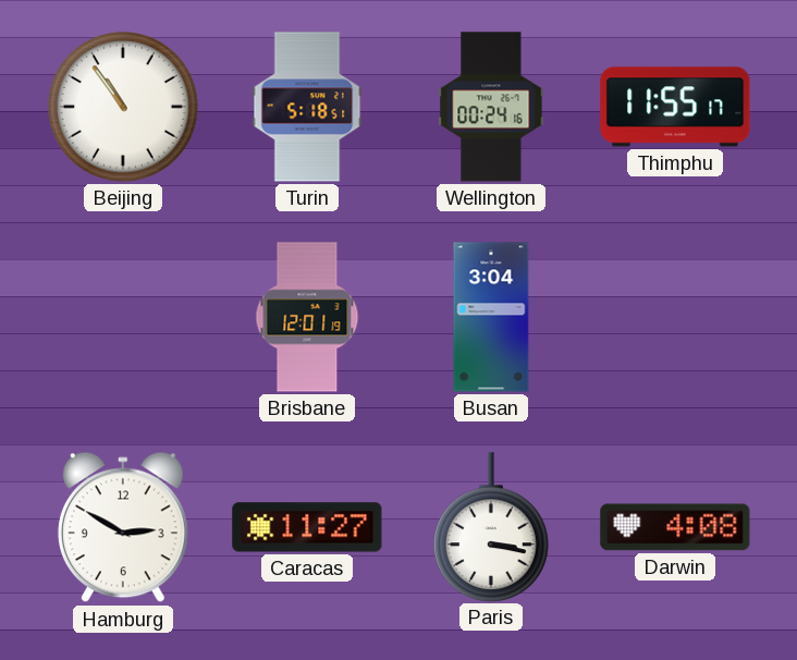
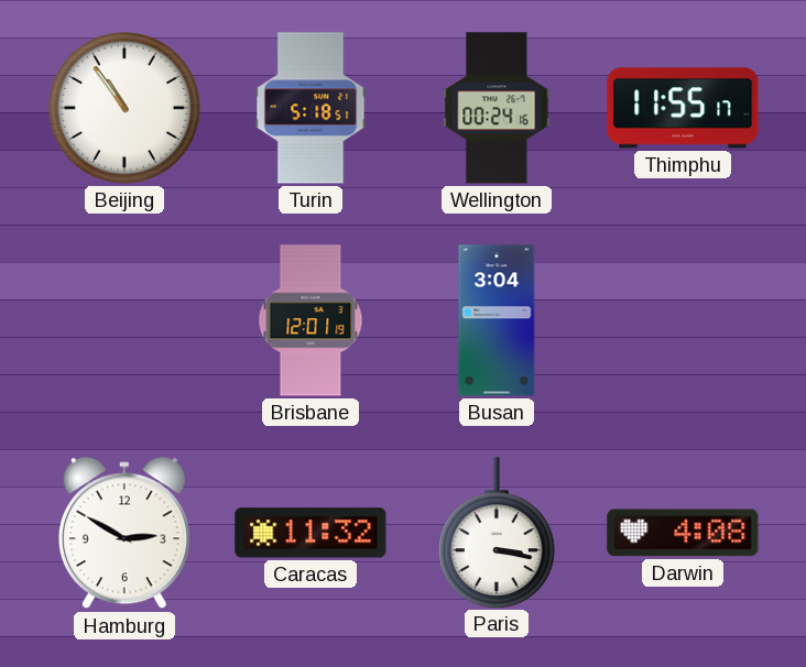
Caracas: 11:27 -> 11:32 (311, 533)
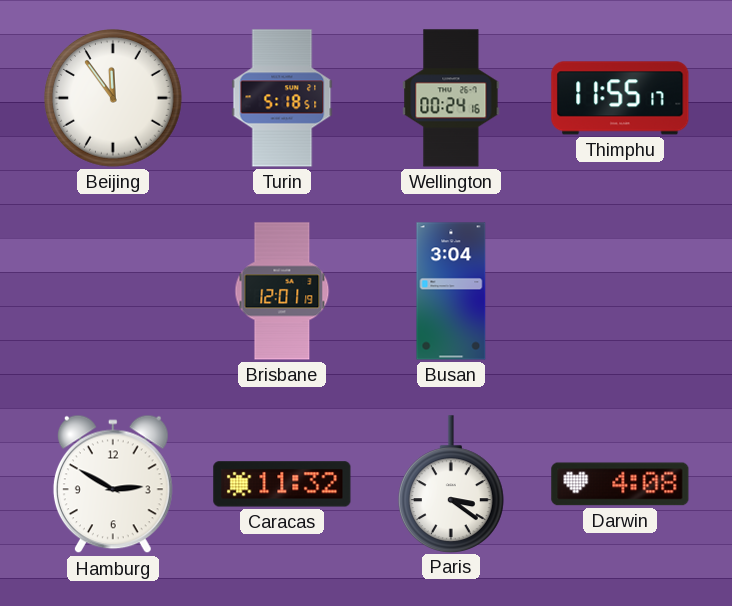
Beijing: 10:54 -> 11:54 (114, 99)
Paris: 3:17 -> 3:21 (451, 484)
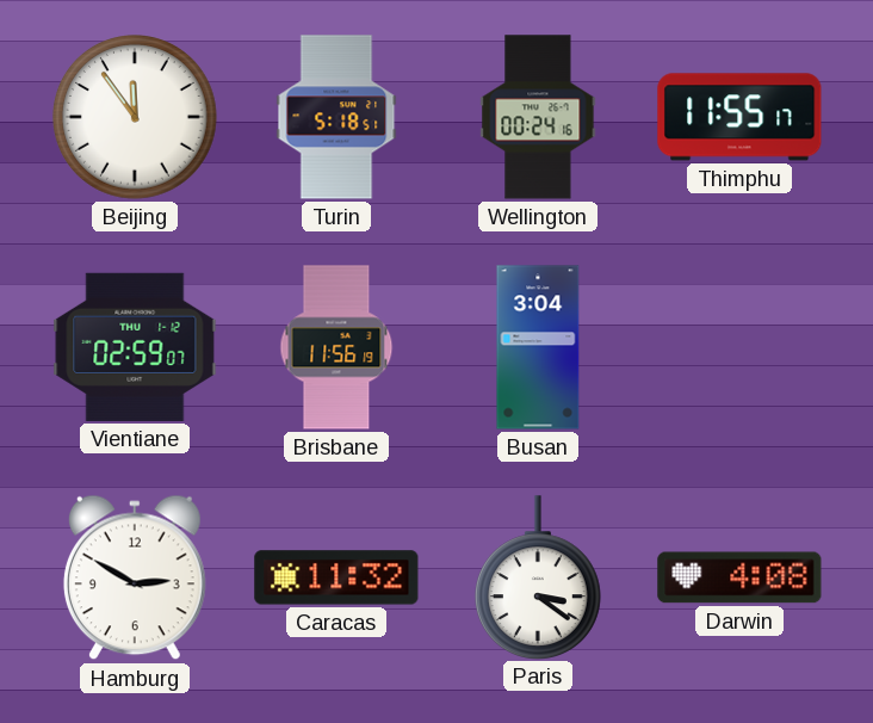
Vientiane: none -> 02:59 (135, 347)
Brisbane: 12:01 -> 11:56 (336, 347)
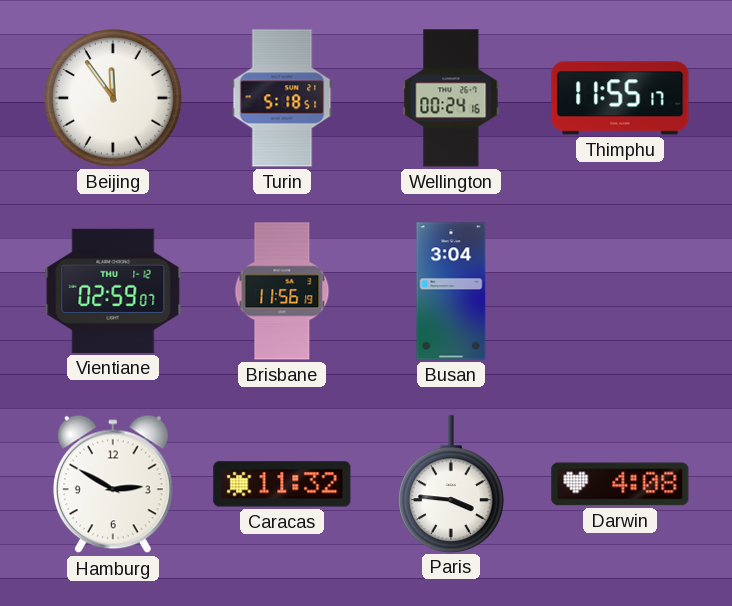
Paris: 3:21 -> 3:46 (451, 484)
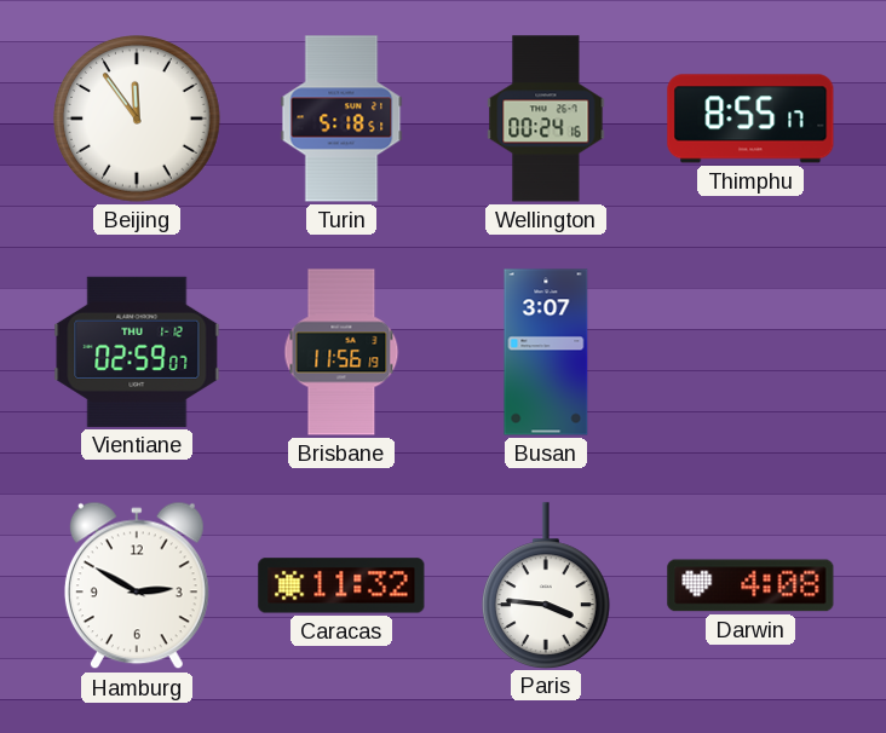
Thimphu: 11:55 -> 8:55 (750, 119)
Busan: 3:04 -> 3:07 (546, 352)
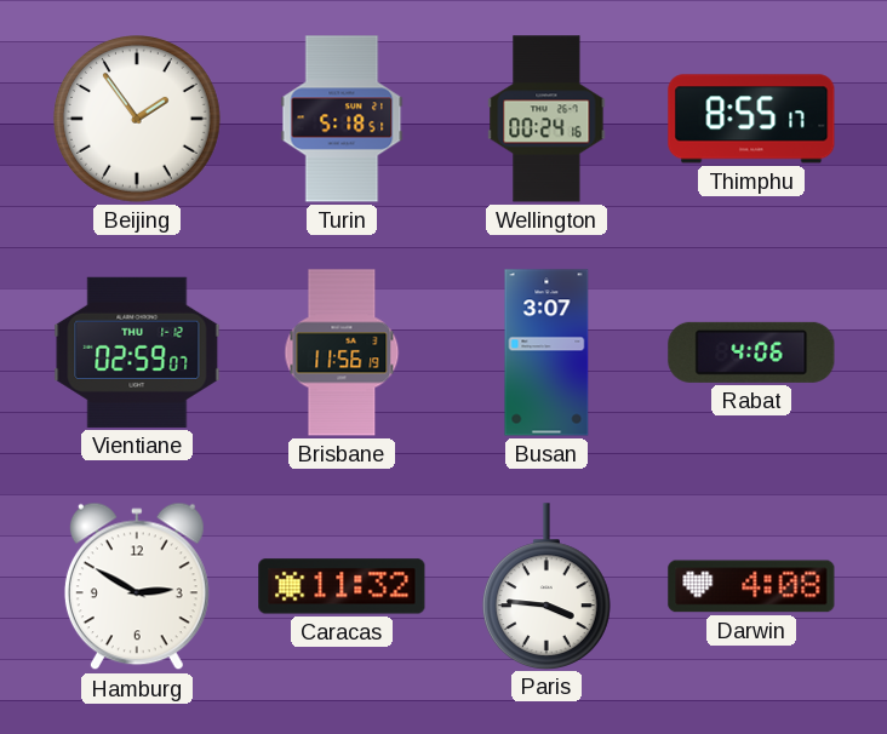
Beijing: 11:54 -> 1:54 (138, 120)
Rabat: none -> 4:06 (751, 352)
